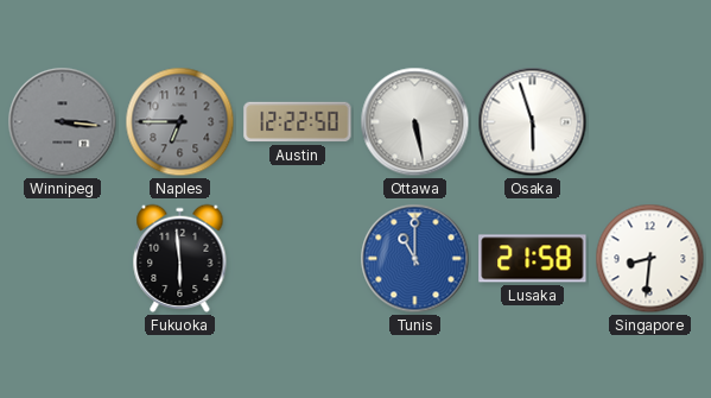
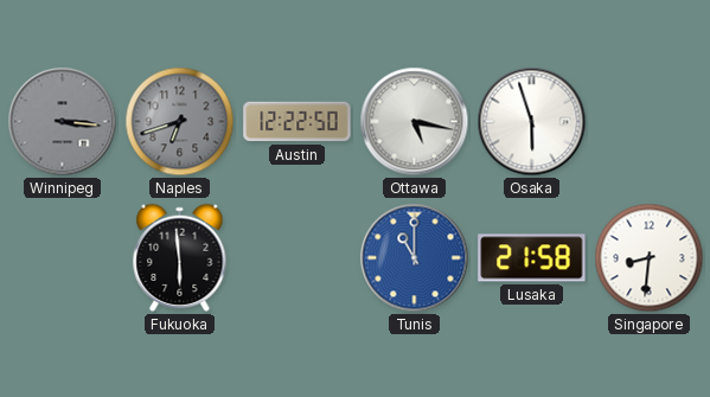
Naples: 6:45 -> 6:42 (180, 122)
Ottawa: 5:28 -> 5:17 (415, 122)
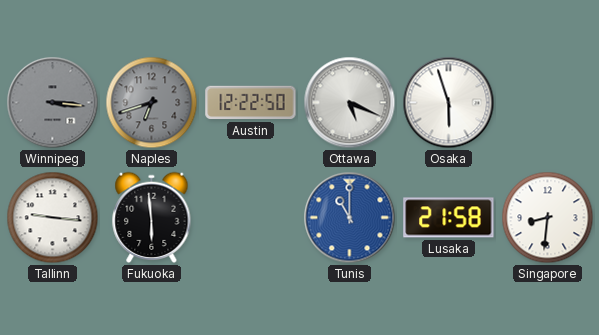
Ottawa: 5:17 -> 5:19 (350, 103)
Tallinn: none -> 9:16 (53, 218)
